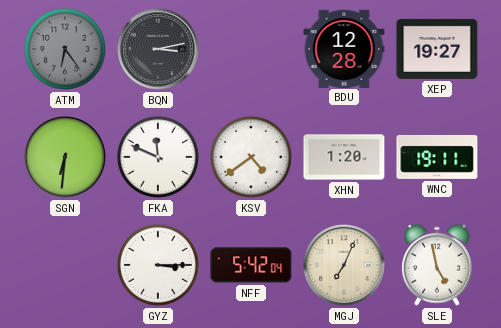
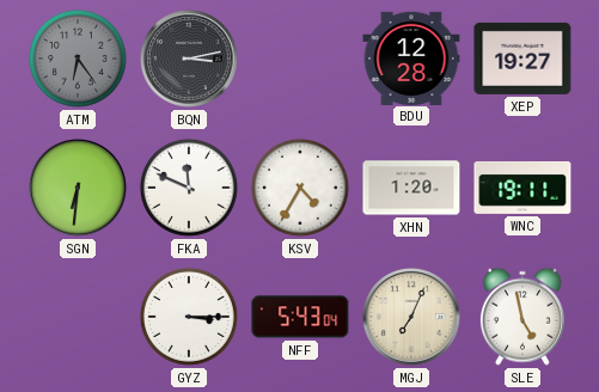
KSV: 4:39 -> 4:35 (300, 188)
NFF: 5:42 -> 5:43 (300, 317)
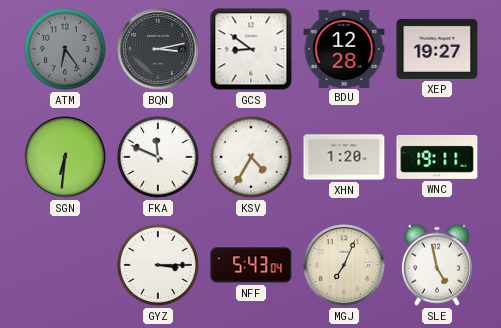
GCS: none -> 8:51 (251, 49)
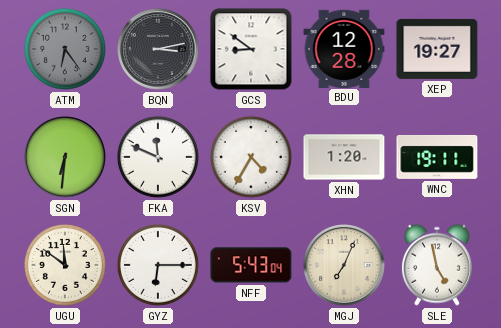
UGU: none -> 11:51 (65, 265)
GYZ: 3:15 -> 6:15 (158, 265)
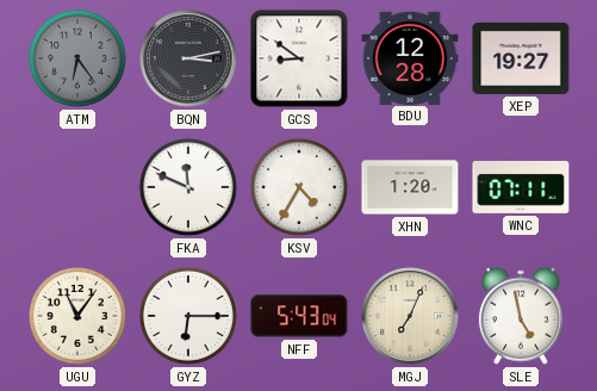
SGN: 6:31 -> none (65, 157)
WNC: 19:11 -> 07:11 (521, 187)
UGU: 11:51 -> 11:06 (77, 316)
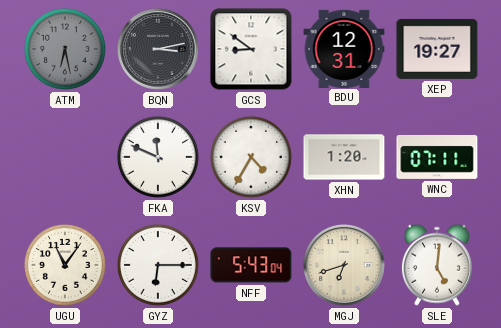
ATM: 6:24 -> 6:28 (65, 49)
BDU: 12:28 -> 12:31 (344, 48)
MGJ: 7:04 -> 6:42 (344, 265)
SLE: 4:58 -> 5:01 (437, 265)
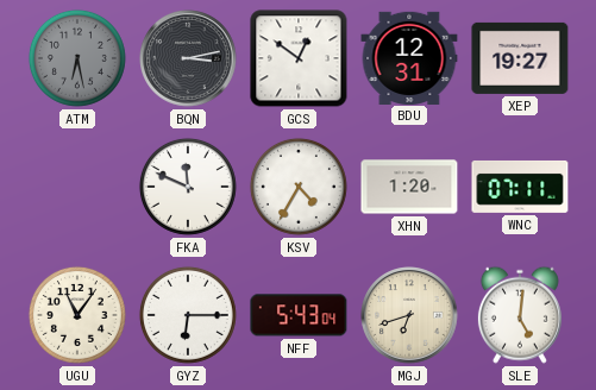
GCS: 8:51 -> 12:51 (299, 58)
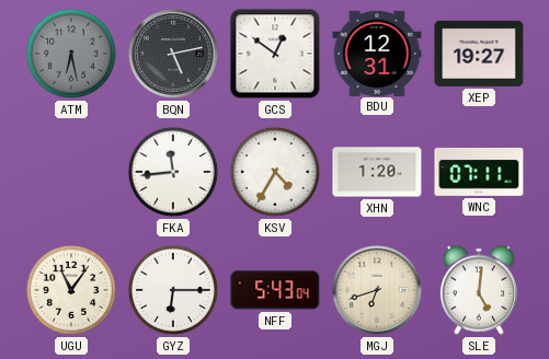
BQN: 3:13 -> 5:13 (173, 54)
FKA: 11:49 -> 11:44 (173, 172)
